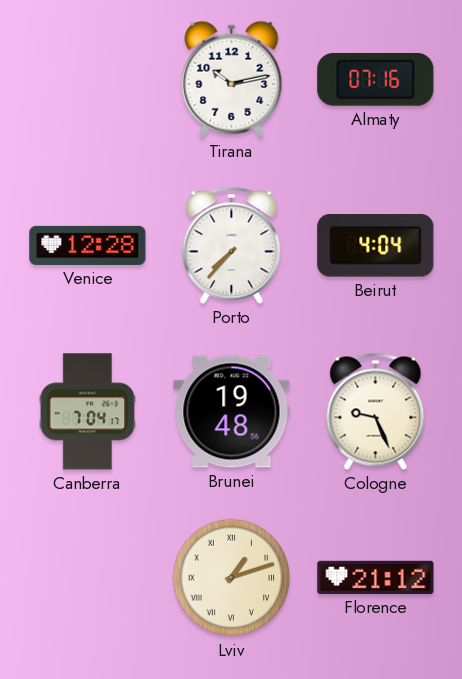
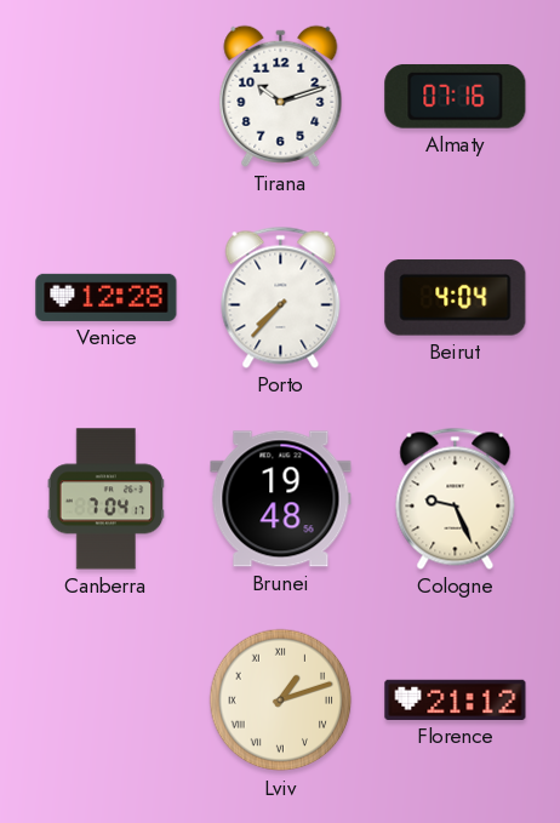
Tirana: 10:13 -> 10:12 (281, 96)
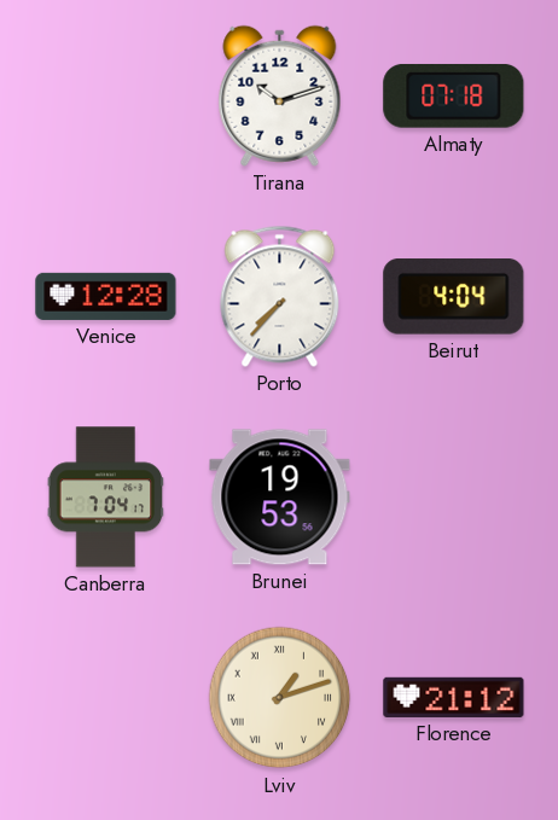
Almaty: 07:16 -> 07:18 (454, 97)
Brunei: 19:48 -> 19:53 (280, 498)
Cologne: 9:26 -> none (456, 498)
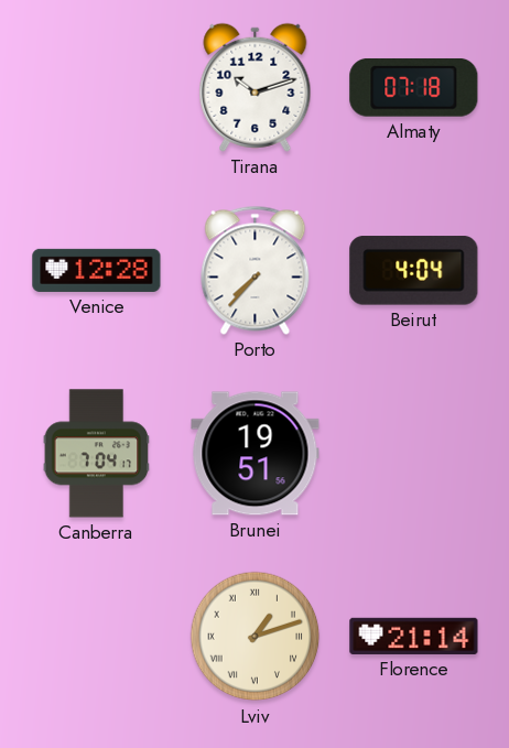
Brunei: 19:53 -> 19:51 (256, 454)
Florence: 21:12 -> 21:14 (414, 636)
